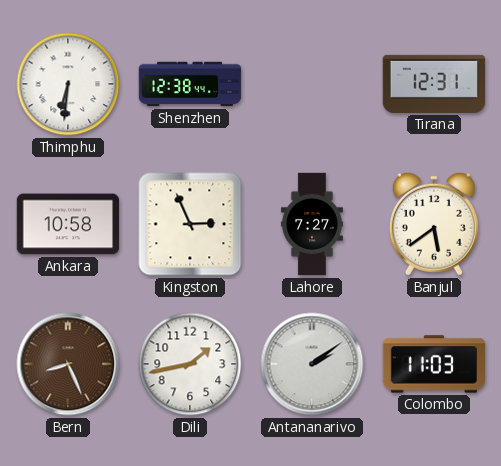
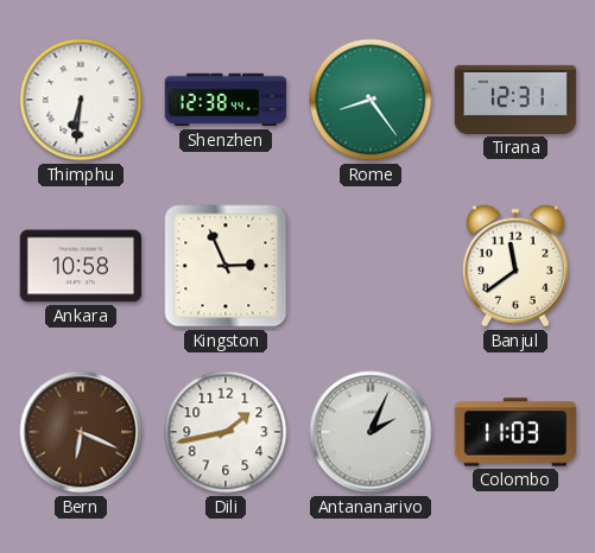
Rome: none -> 8:24 (371, 100)
Lahore: 7:27 -> none (312, 224)
Banjul: 5:39 -> 11:39 (515, 266)
Bern: 8:26 -> 6:19 (81, 432)
Antananarivo: 2:09 -> 2:04 (371, 432)
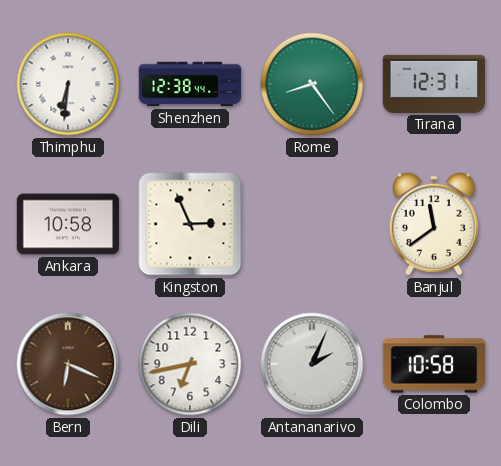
Dili: 1:43 -> 6:43 (190, 364)
Colombo: 11:03 -> 10:58 (434, 364)
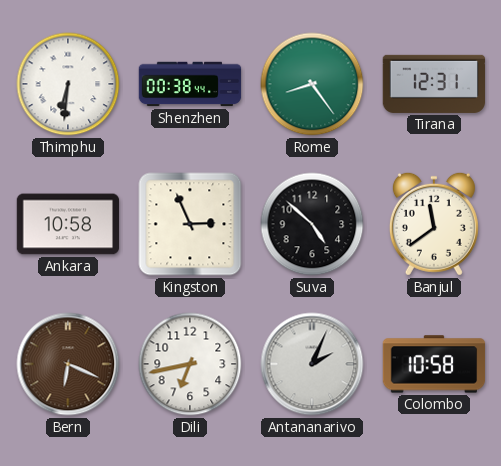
Shenzhen: 12:38 -> 00:38 (190, 84)
Suva: none -> 4:52 (312, 224)
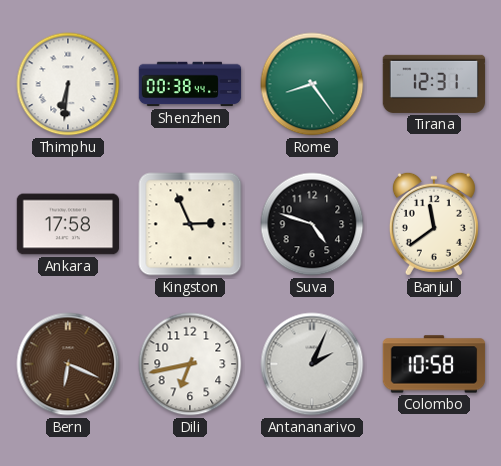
Ankara: 10:58 -> 17:58 (68, 224)
Suva: 4:52 -> 4:48 (312, 224)
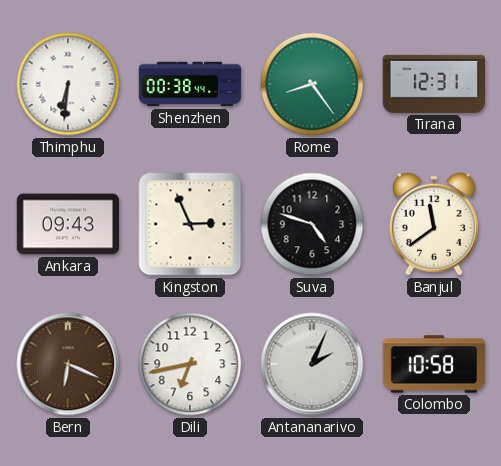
Ankara: 17:58 -> 09:43 (68, 224)
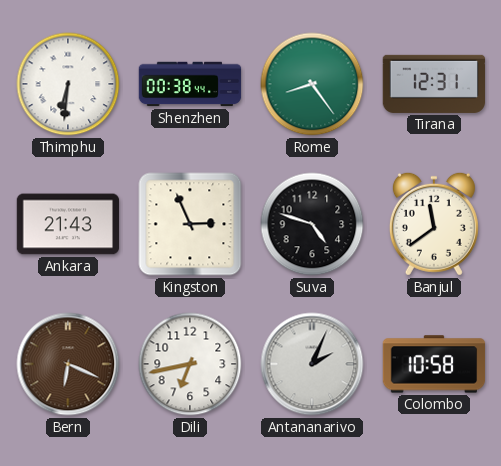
Ankara: 09:43 -> 21:43 (68, 224)
